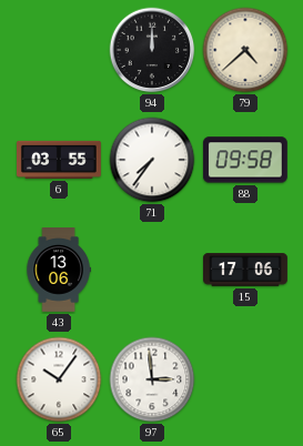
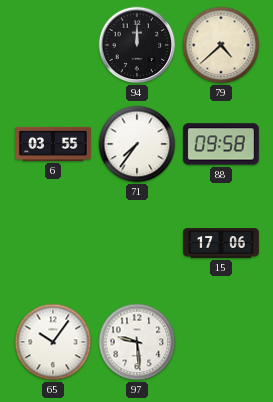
43: 13:06 -> none (59, 271)
97: 2:59 -> 9:29 (137, 342)
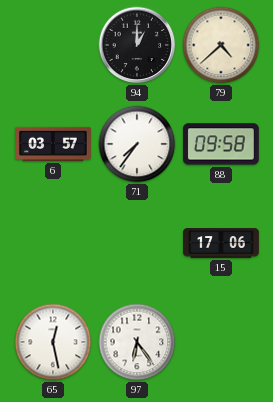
94: 12:00 -> 1:00 (137, 45)
6: 03:55 -> 03:57 (54, 144)
65: 10:06 -> 12:28 (53, 342)
97: 9:29 -> 6:24 (137, 342)
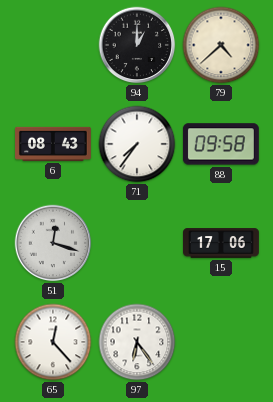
6: 03:57 -> 08:43 (54, 144)
51: none -> 12:18 (53, 243)
65: 12:28 -> 12:23 (53, 342)
